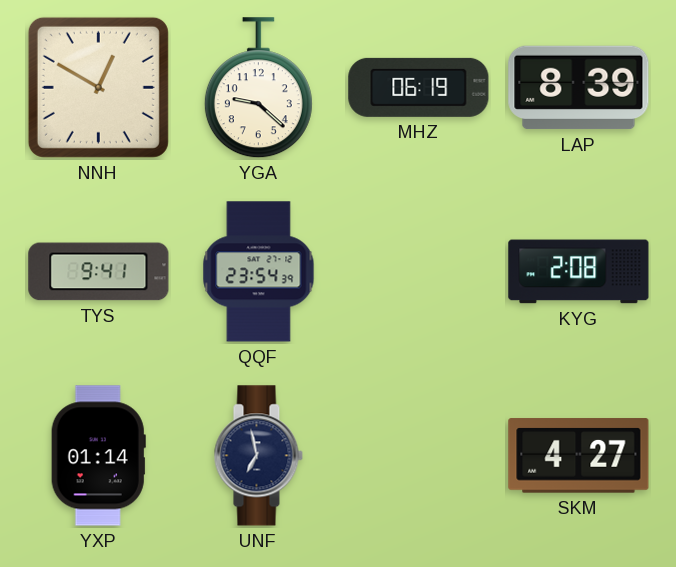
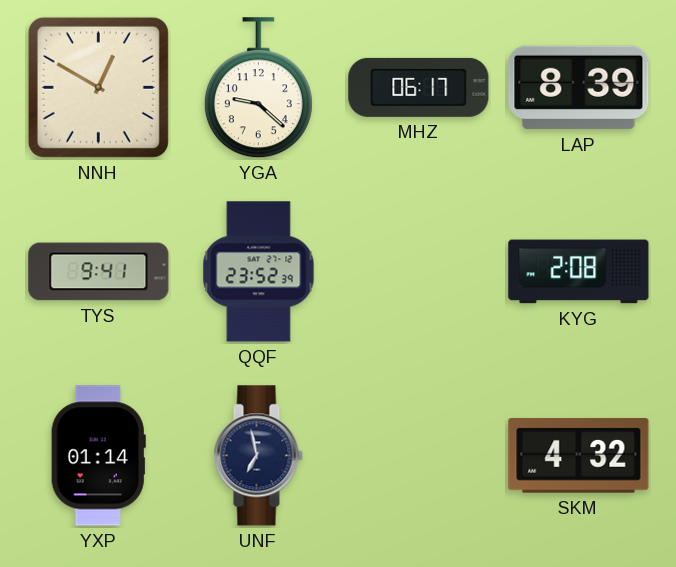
MHZ: 06:19 -> 06:17 (419, 87)
QQF: 23:54 -> 23:52 (259, 272)
SKM: 4:27 -> 4:32 (579, 456)
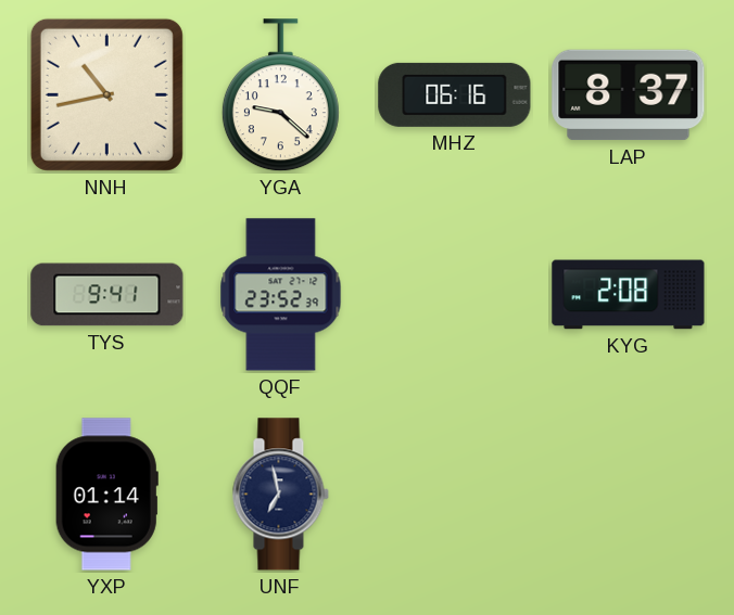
NNH: 12:50 -> 10:43 (106, 94)
MHZ: 06:17 -> 06:16 (455, 94)
LAP: 8:39 -> 8:37 (629, 95)
SKM: 4:32 -> none (579, 456)
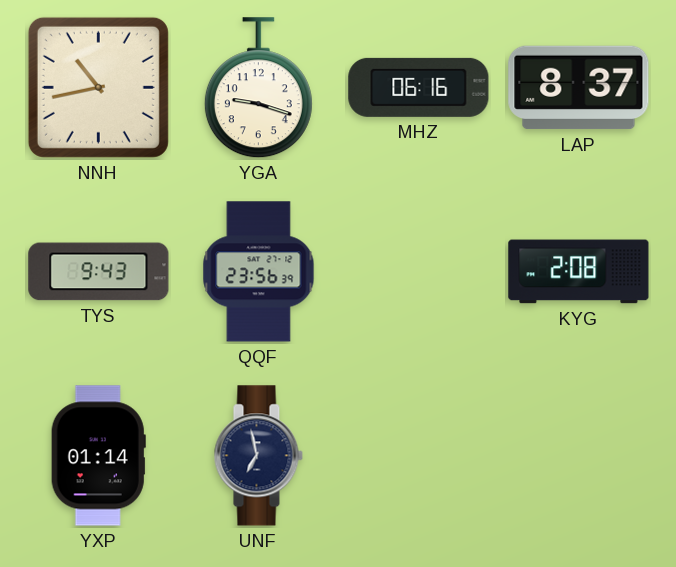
YGA: 9:22 -> 9:18 (258, 88)
TYS: 9:41 -> 9:43 (99, 272)
QQF: 23:52 -> 23:56 (259, 272)
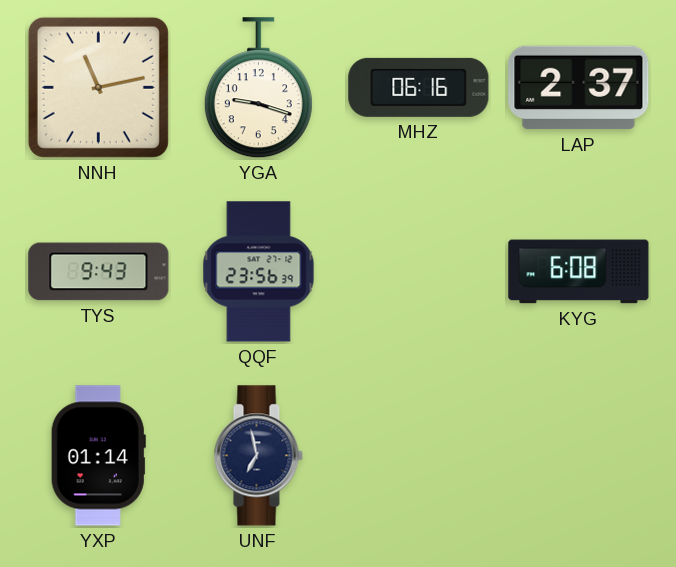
NNH: 10:43 -> 11:13 (98, 87)
LAP: 8:37 -> 2:37 (579, 88)
KYG: 2:08 -> 6:08 (579, 272)
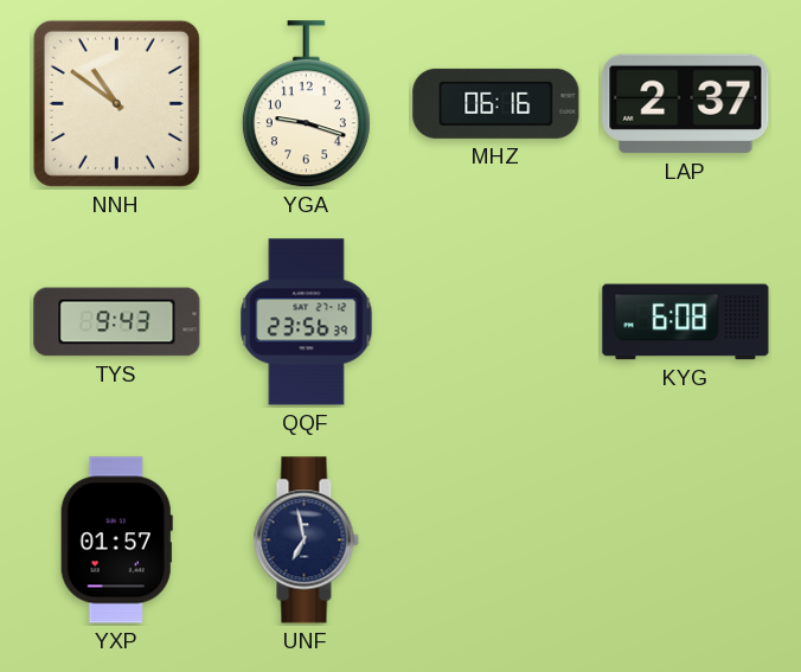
NNH: 11:13 -> 10:51 (116, 103)
YXP: 01:14 -> 01:57 (116, 540)
